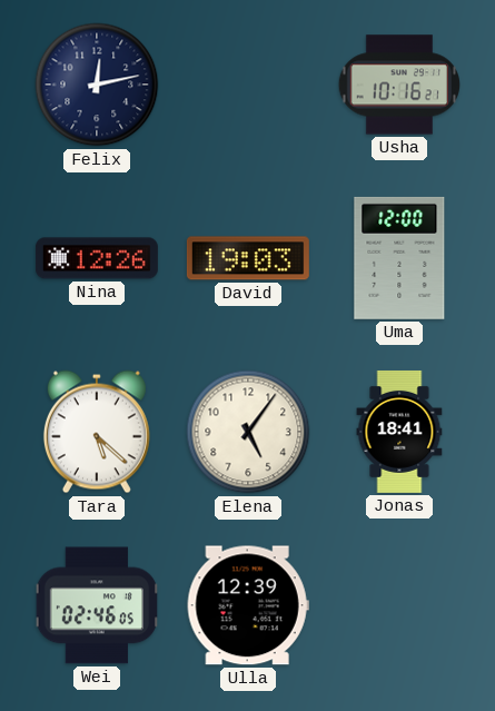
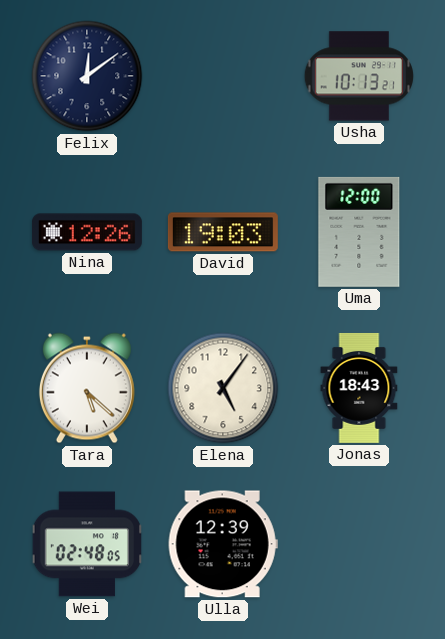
Felix: 12:13 -> 12:09 (87, 76)
Usha: 10:16 -> 10:13 (359, 76)
Jonas: 18:41 -> 18:43 (359, 388)
Wei: 02:46 -> 02:48 (86, 544)
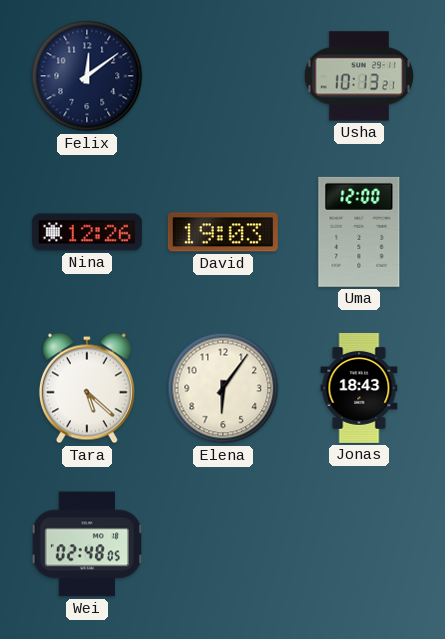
Elena: 5:06 -> 6:06 (223, 388)
Ulla: 12:39 -> none (223, 544)
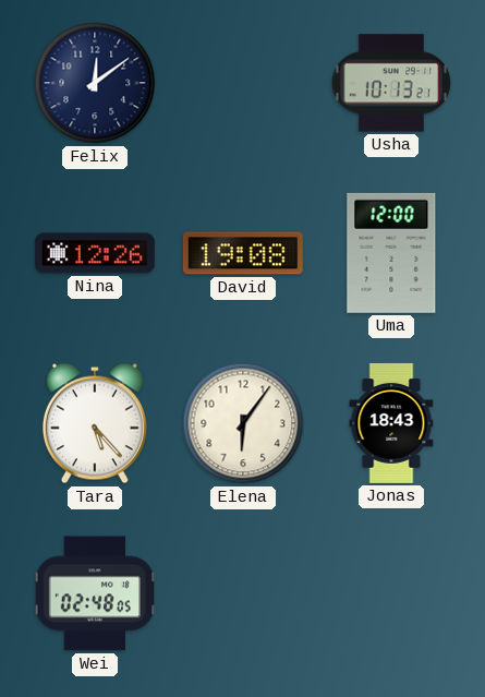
David: 19:03 -> 19:08 (243, 253)
Tara: 5:22 -> 5:23 (95, 423)
